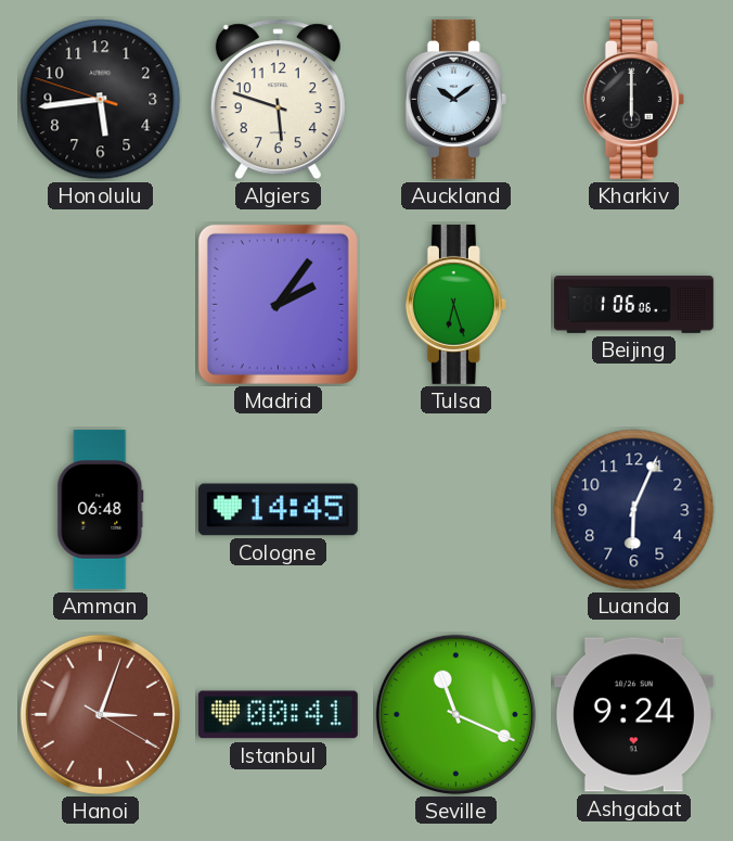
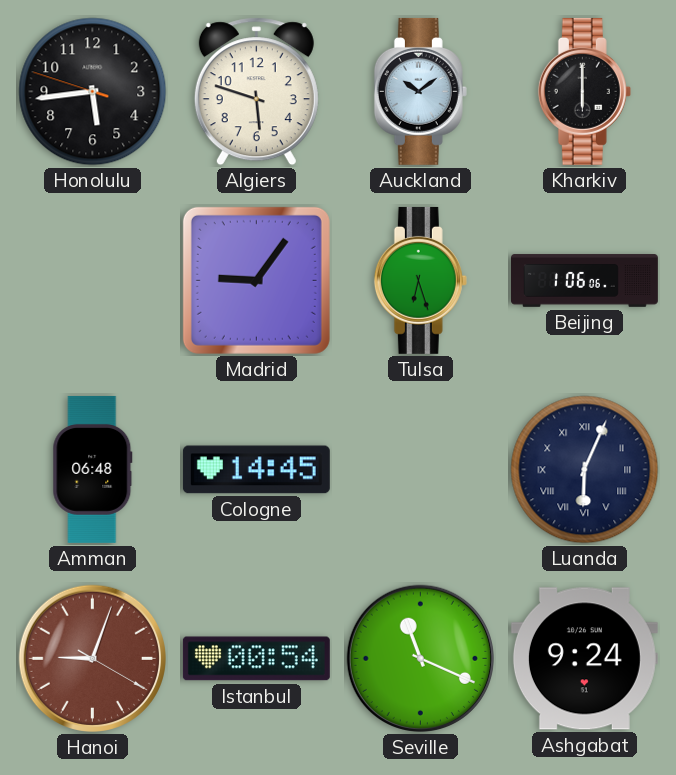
Madrid: 2:06 -> 9:06 (256, 280)
Luanda numerals: Arabic -> Roman (585, 470)
Hanoi: 3:03 -> 9:03 (92, 658)
Istanbul: 00:41 -> 00:54 (256, 659)
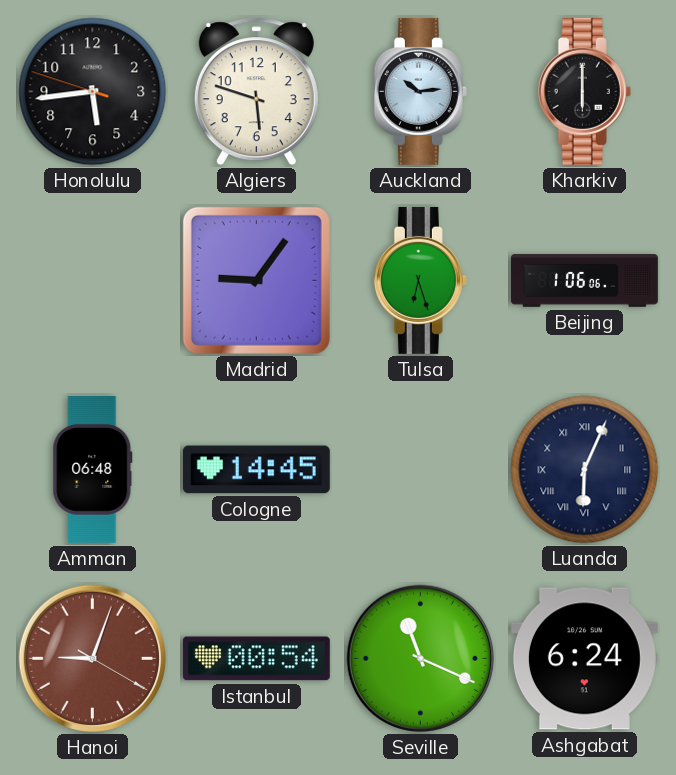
Auckland: 10:09 -> 10:14 (420, 91)
Ashgabat: 9:24 -> 6:24 (584, 659)
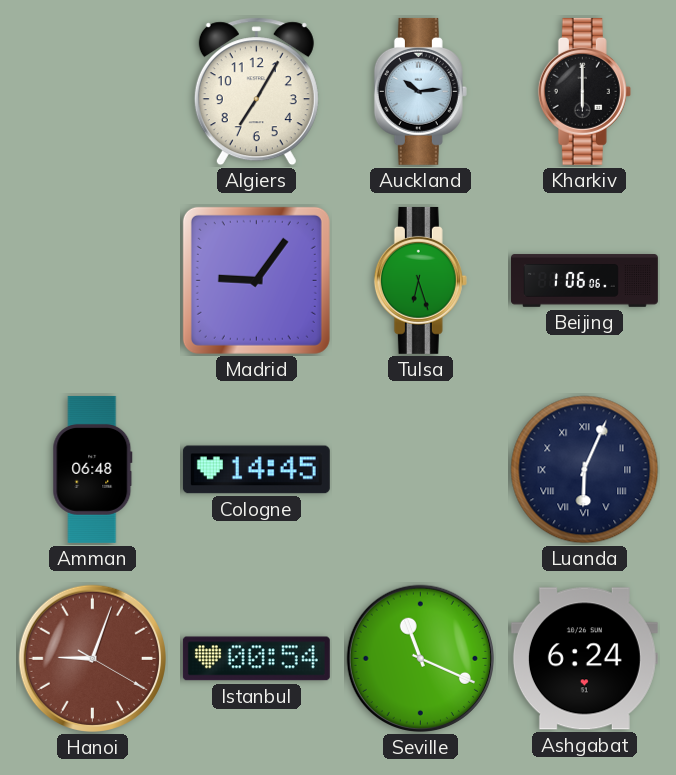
Honolulu: 5:43 -> none (93, 92)
Algiers: 5:48 -> 7:05 (256, 92)
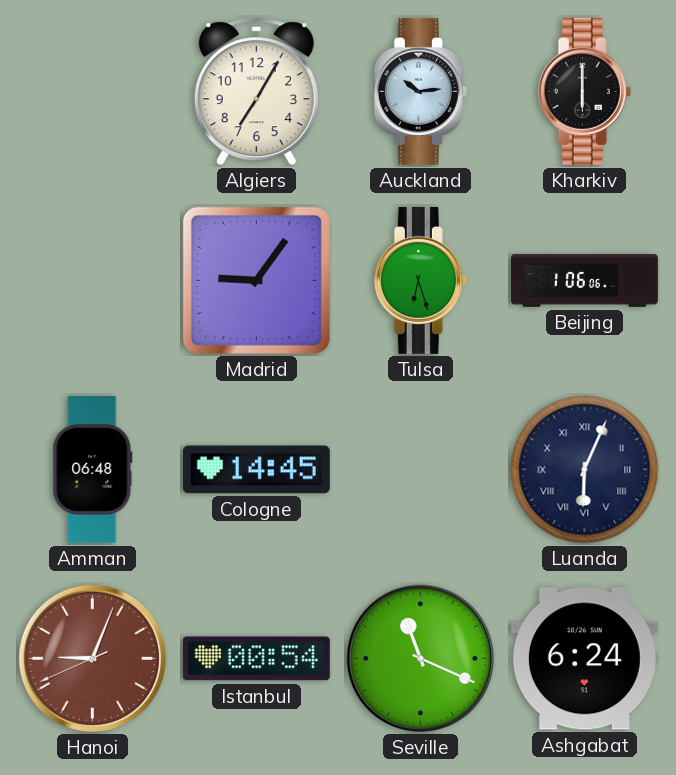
Hanoi: 9:03:20 -> 9:03:41 (92, 658)
